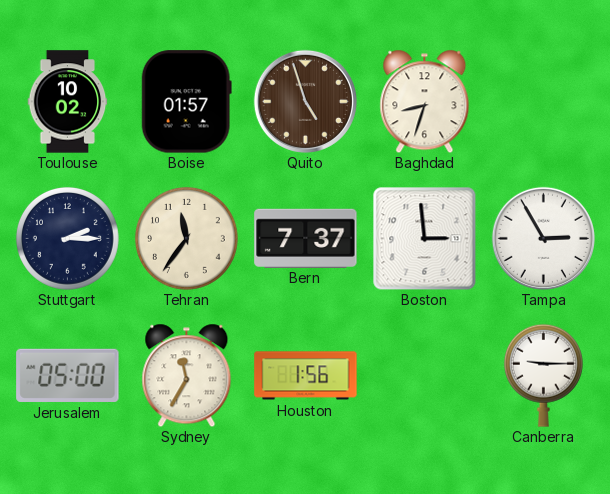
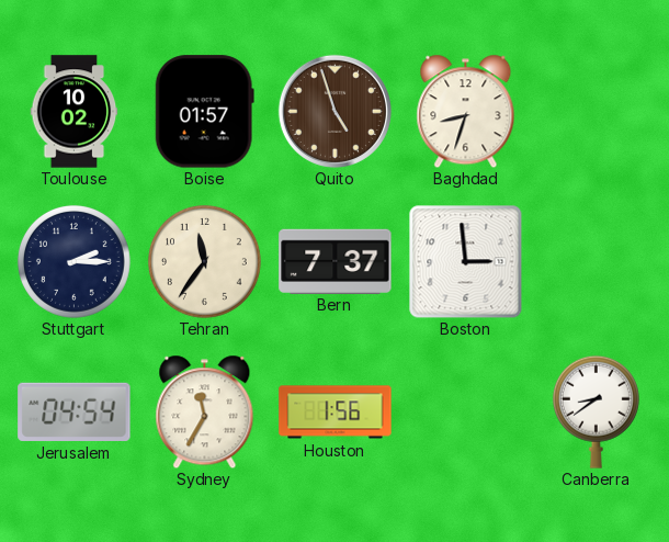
Tampa: 2:55 -> none (543, 238)
Jerusalem: 05:00 -> 04:54 (75, 411)
Canberra: 9:15 -> 8:39 (596, 411)
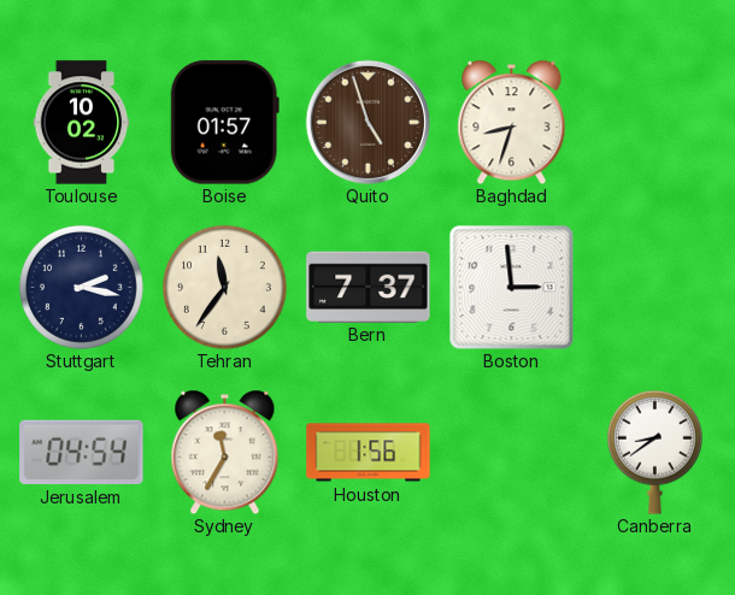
Stuttgart: 2:15 -> 2:17 (81, 287)
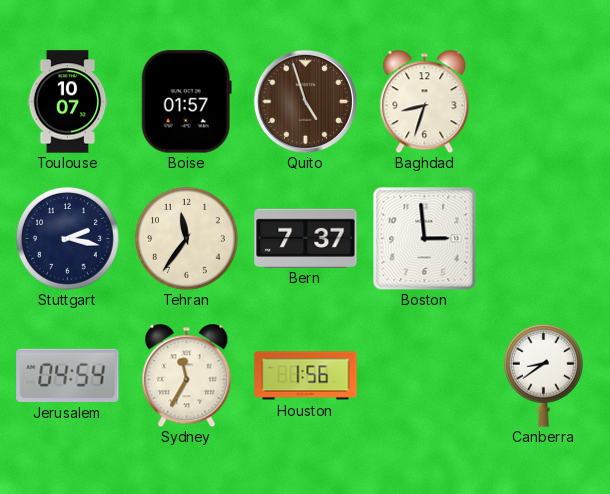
Toulouse: 10:02 -> 10:07 (68, 102)
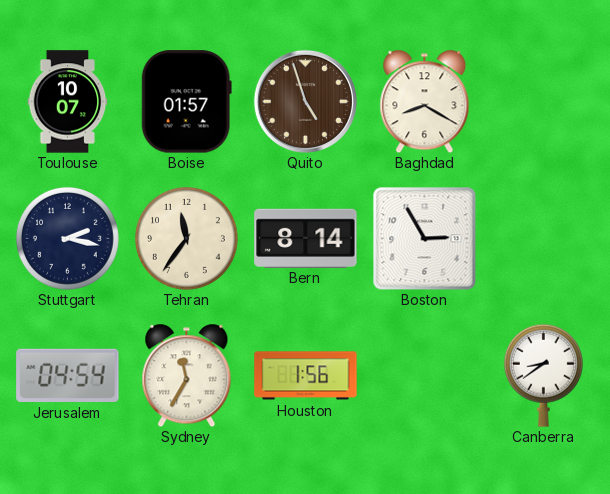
Baghdad: 8:33 -> 8:20 (425, 101)
Bern: 7:37 -> 8:14 (306, 238)
Boston: 2:59 -> 2:55 (424, 238)
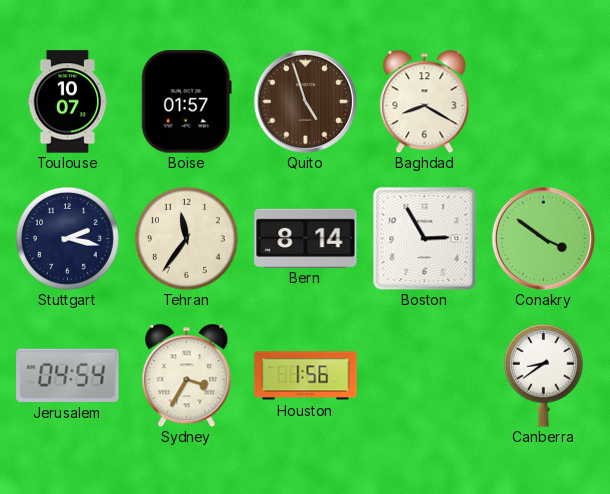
Conakry: none -> 3:51 (543, 238)
Sydney: 11:35 -> 3:35 (187, 375)
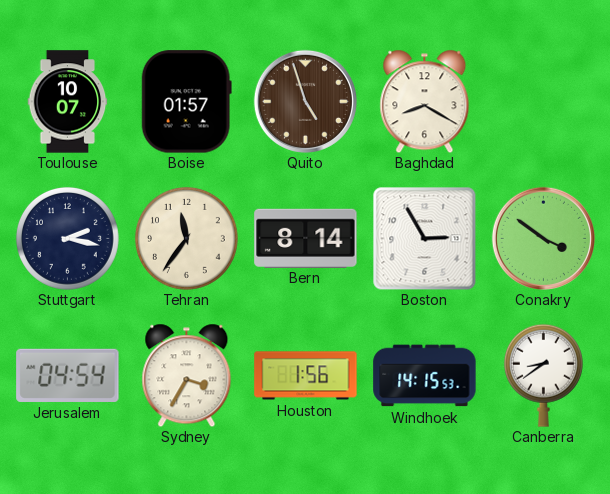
Windhoek: none -> 14:15 (425, 376)
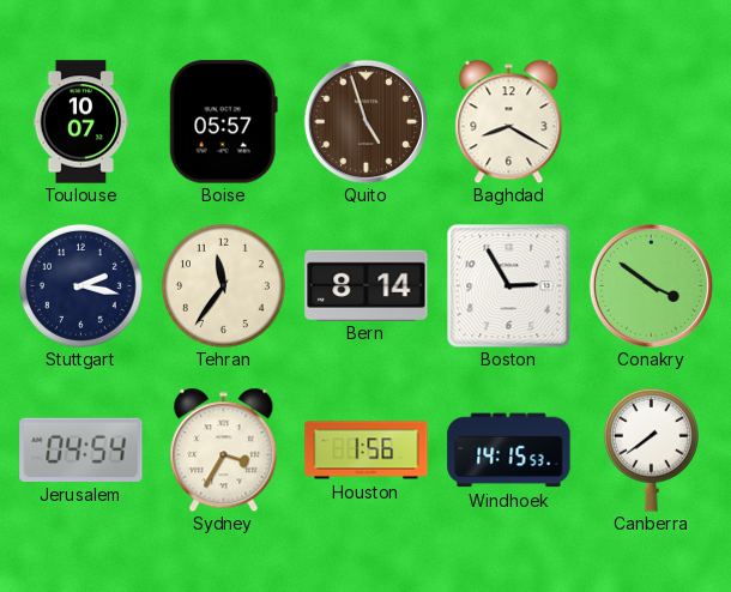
Boise: 01:57 -> 05:57 (223, 122)
Canberra: 8:39 -> 7:39 (651, 449)
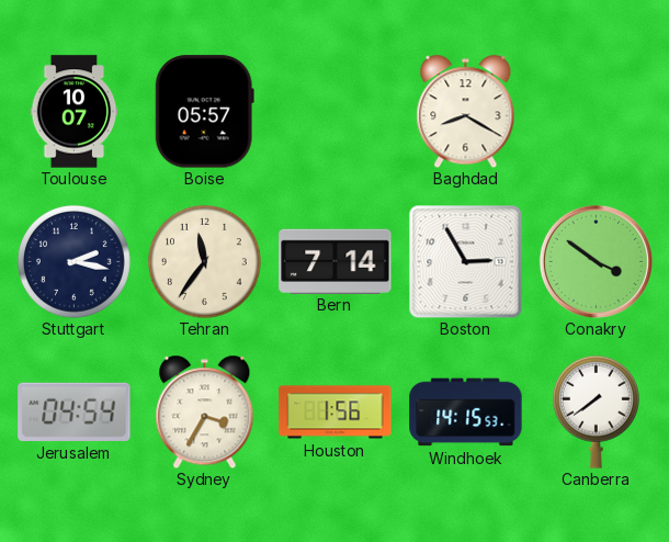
Quito: 4:57 -> none (365, 121)
Bern: 8:14 -> 7:14 (336, 261)
